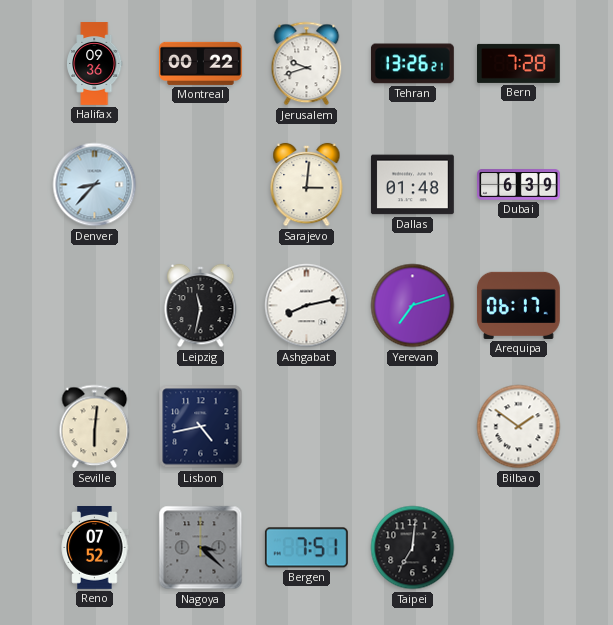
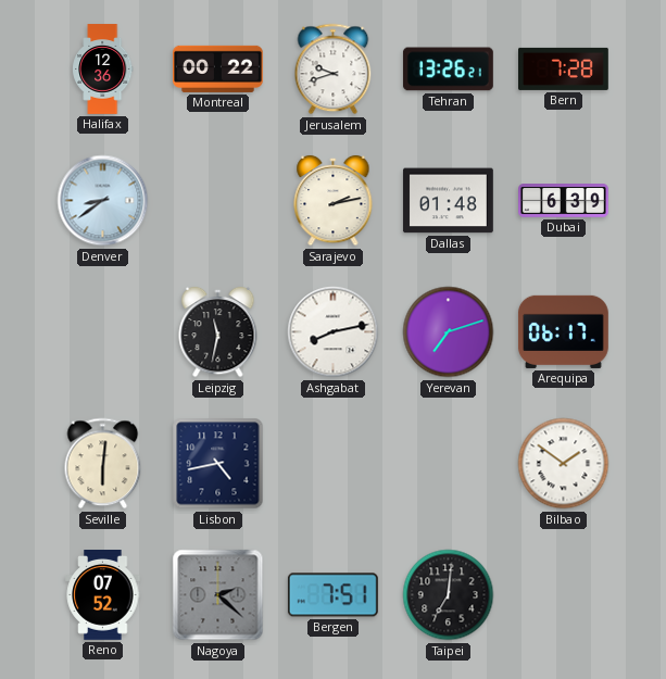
Halifax: 09:36 -> 12:36 (103, 70)
Denver: 8:37 -> 8:39 (103, 201)
Sarajevo: 3:01 -> 2:13 (334, 201)
Nagoya: 3:22 -> 2:22 (218, 595)
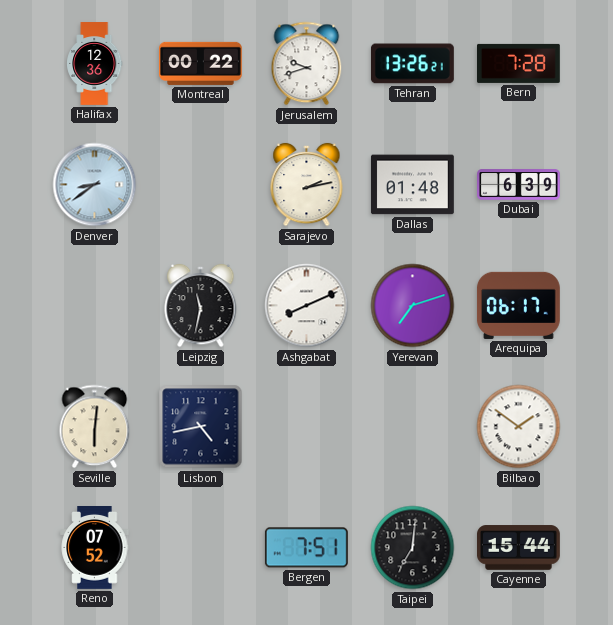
Ashgabat: 8:13 -> 8:11 (307, 306)
Nagoya: 2:22 -> none (218, 595)
Cayenne: none -> 15:44 (519, 548)
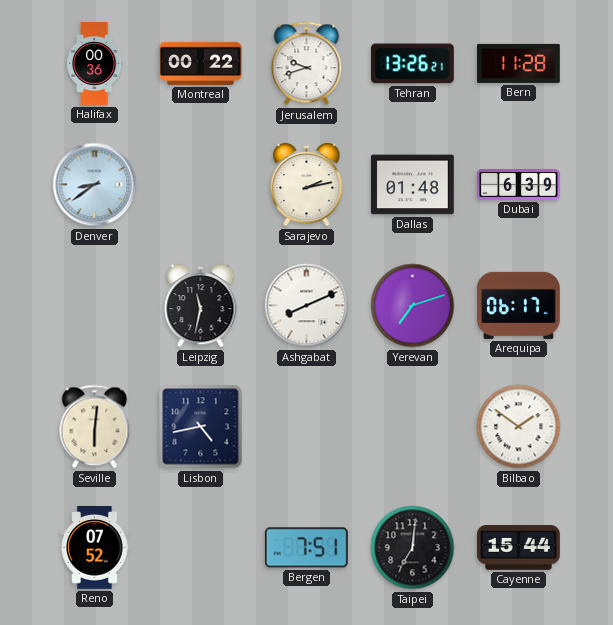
Halifax: 12:36 -> 00:36 (95, 64)
Bern: 7:28 -> 11:28 (519, 63)
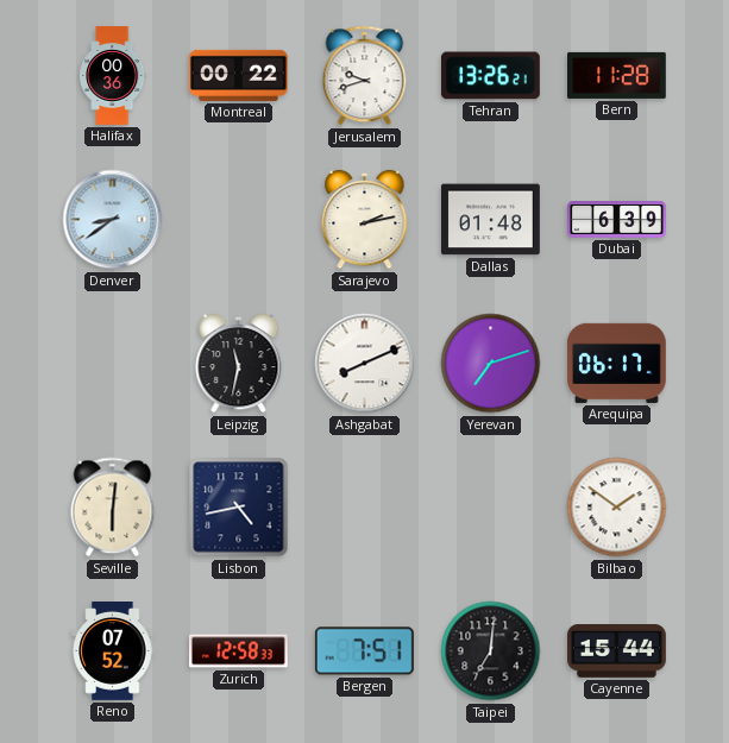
Zurich: none -> 12:58 (238, 651)
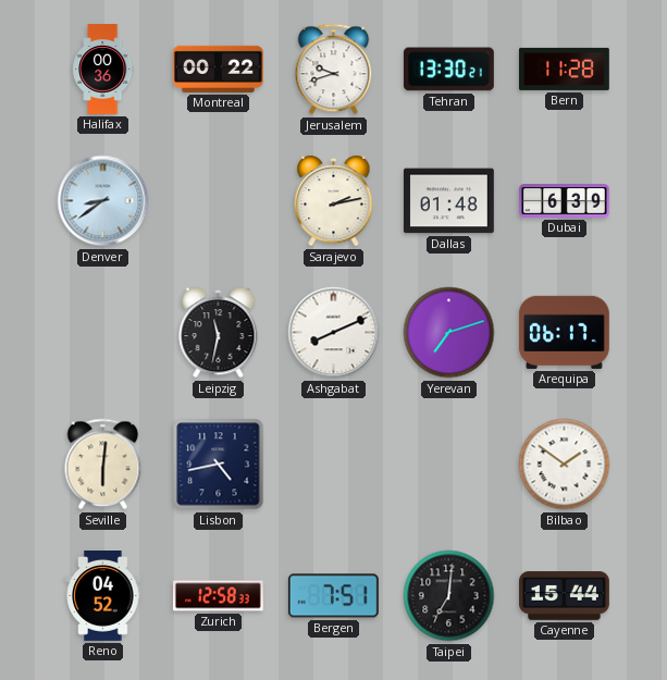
Tehran: 13:26 -> 13:30 (448, 70)
Reno: 07:52 -> 04:52 (103, 596)
